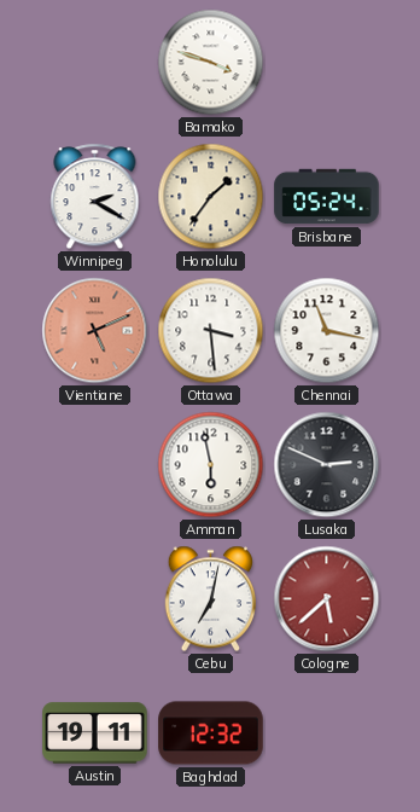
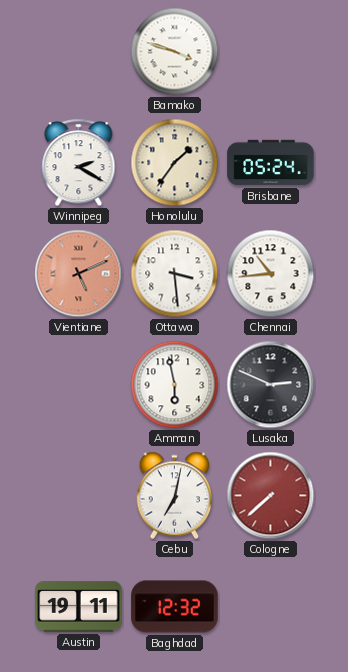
Chennai: 11:17 -> 10:44 (271, 274)
Cologne: 5:38 -> 7:38 (271, 496)
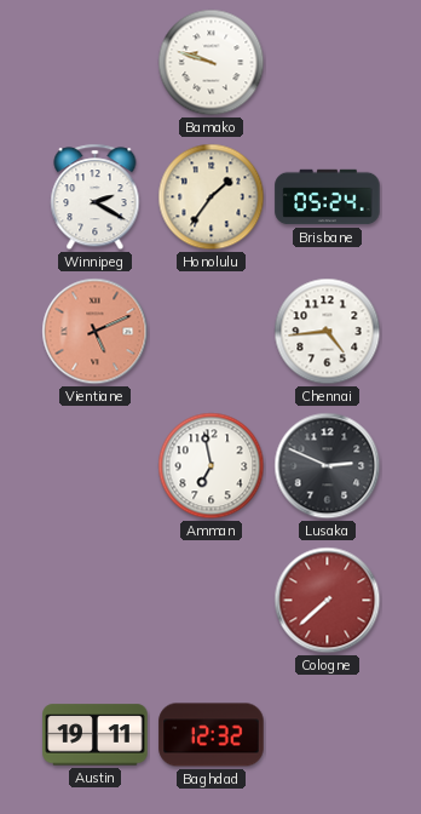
Bamako: 3:48 -> 9:48 (212, 63)
Ottawa: 3:29 -> none (175, 274)
Chennai: 10:44 -> 4:44 (328, 332)
Amman: 5:58 -> 6:58 (212, 466)
Cebu: 7:02 -> none (175, 496)
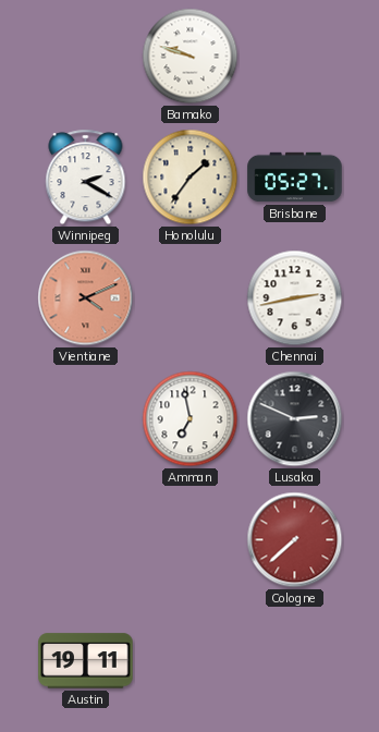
Brisbane: 05:24 -> 05:27 (295, 178)
Vientiane: 5:11 -> 4:11 (86, 298)
Chennai: 4:44 -> 2:43 (295, 298)
Baghdad: 12:32 -> none (212, 735)
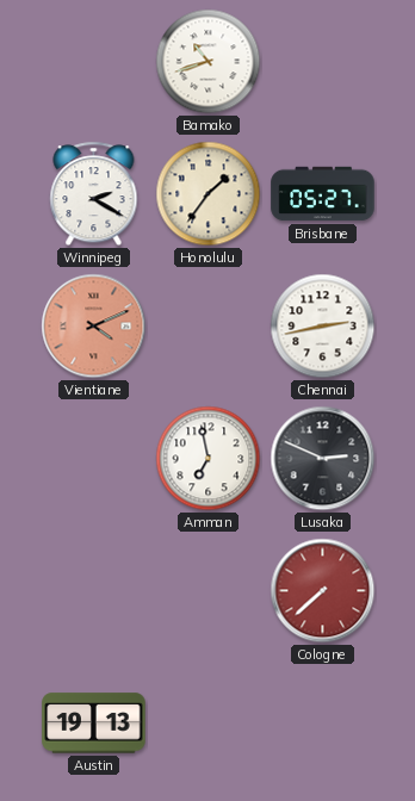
Bamako: 9:48 -> 10:42 (209, 62)
Austin: 19:11 -> 19:13 (94, 724)
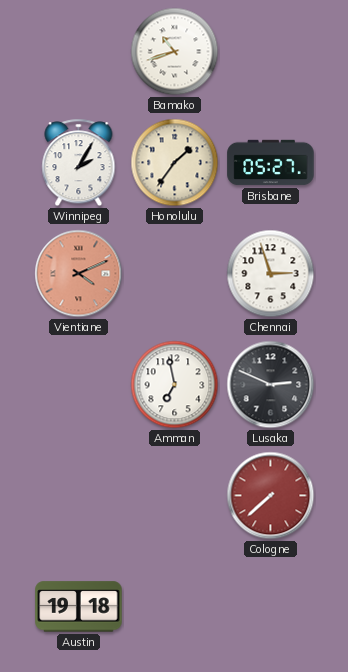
Winnipeg: 2:20 -> 2:05 (79, 163)
Chennai: 2:43 -> 2:57 (271, 274)
Austin: 19:13 -> 19:18 (79, 607)
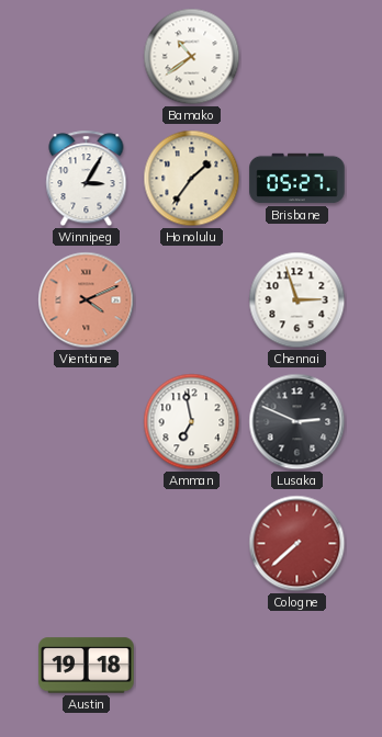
Bamako: 10:42 -> 10:39 (192, 57)
Winnipeg: 2:05 -> 3:05 (87, 179)
